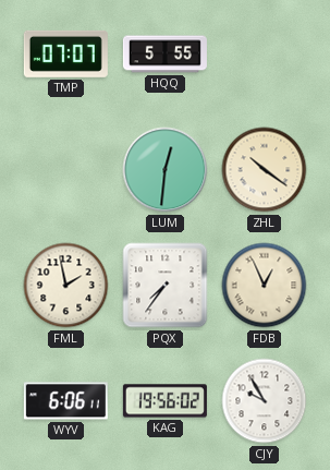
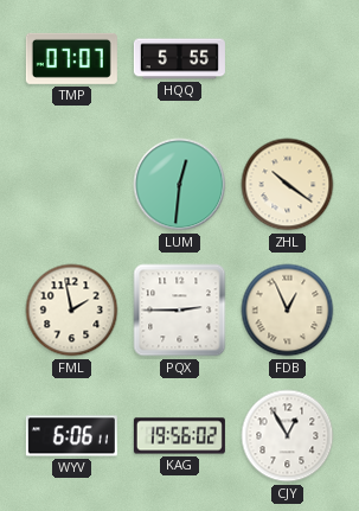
PQX: 7:36 -> 2:45 (180, 311)
CJY: 9:55 -> 12:55 (288, 436)
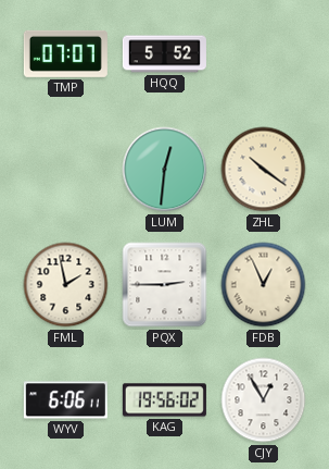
HQQ: 5:55 -> 5:52 (164, 54)
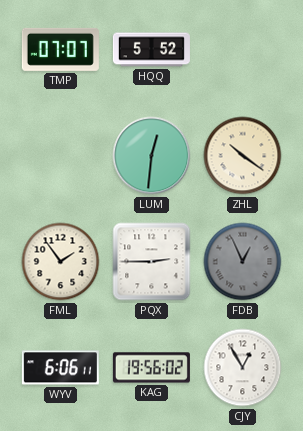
FML: 1:58 -> 1:54 (61, 262)
FDB dial: cream -> grey (243, 262)
